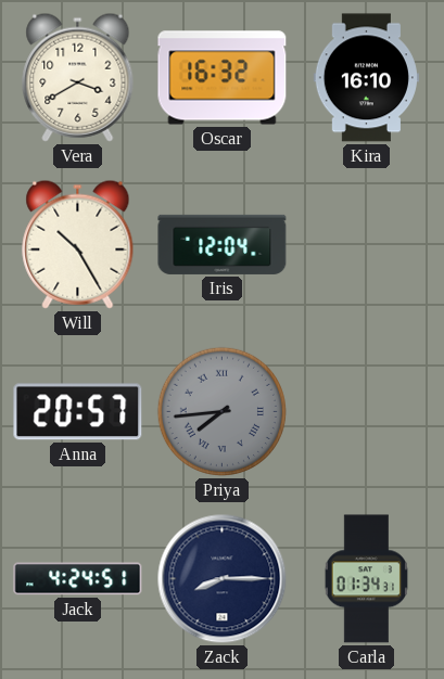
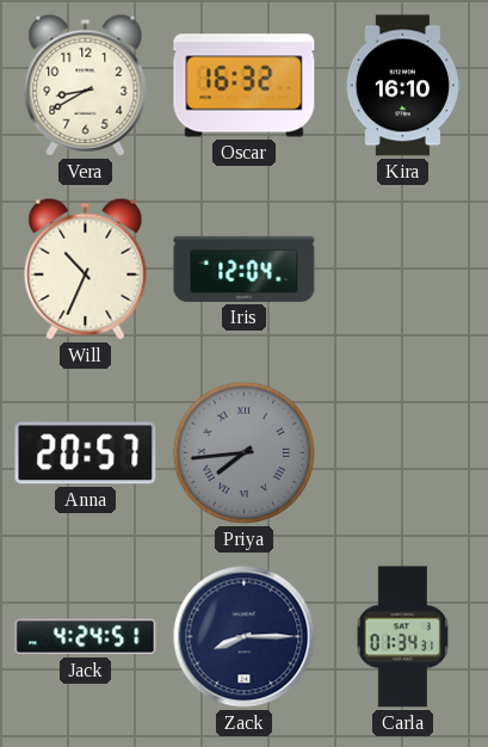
Vera: 3:40 -> 8:40 (86, 85)
Will: 10:25 -> 10:34 (86, 268)
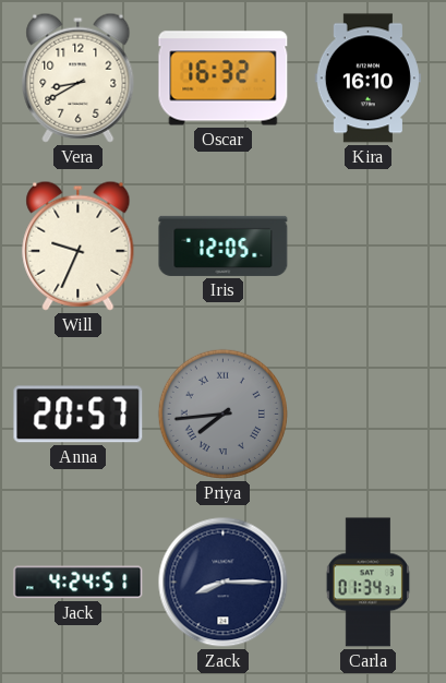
Will: 10:34 -> 9:34 (79, 245)
Iris: 12:04 -> 12:05 (224, 245)
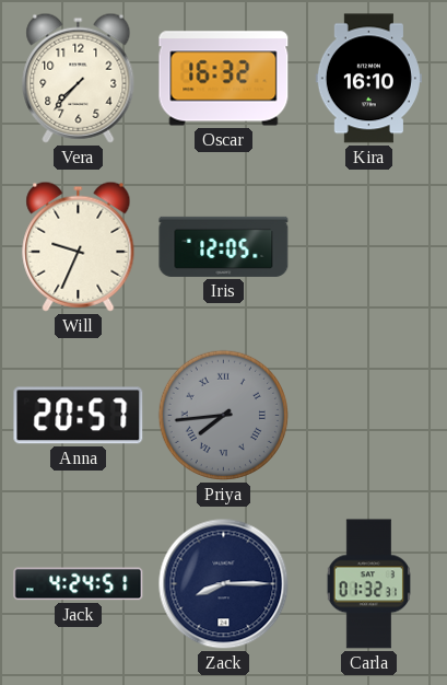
Vera: 8:40 -> 7:37 (79, 78)
Carla: 01:34 -> 01:32 (368, 584)
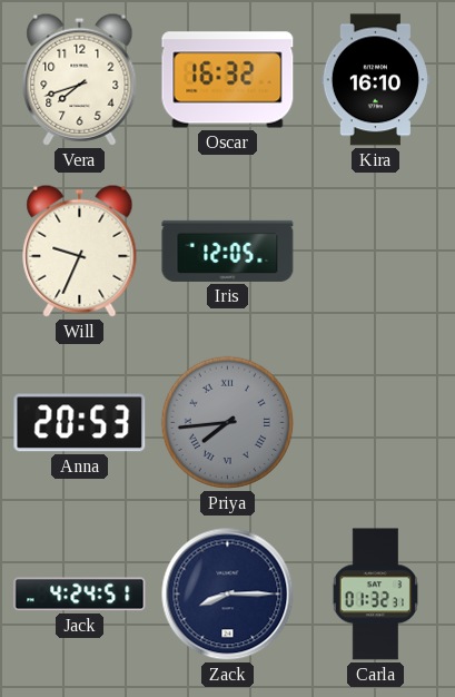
Vera: 7:37 -> 7:42 (80, 79)
Anna: 20:57 -> 20:53 (80, 423)
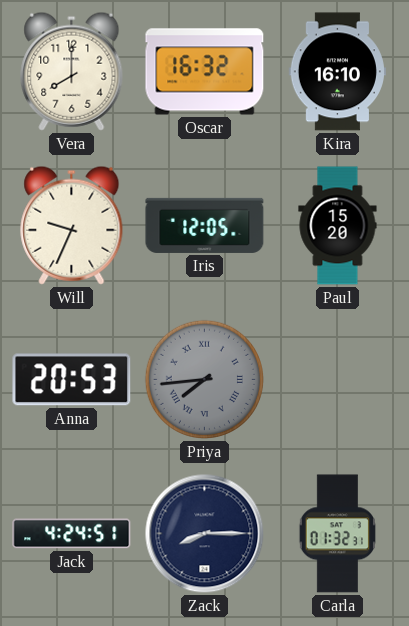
Vera: 7:42 -> 8:00 (72, 71)
Paul: none -> 15:20 (338, 226)
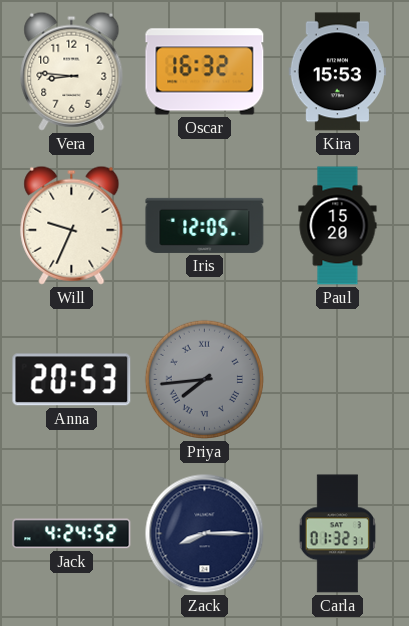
Vera: 8:00 -> 8:46 (72, 71)
Kira: 16:10 -> 15:53 (337, 72)
Jack: 4:24:51 -> 4:24:52 (72, 534)
